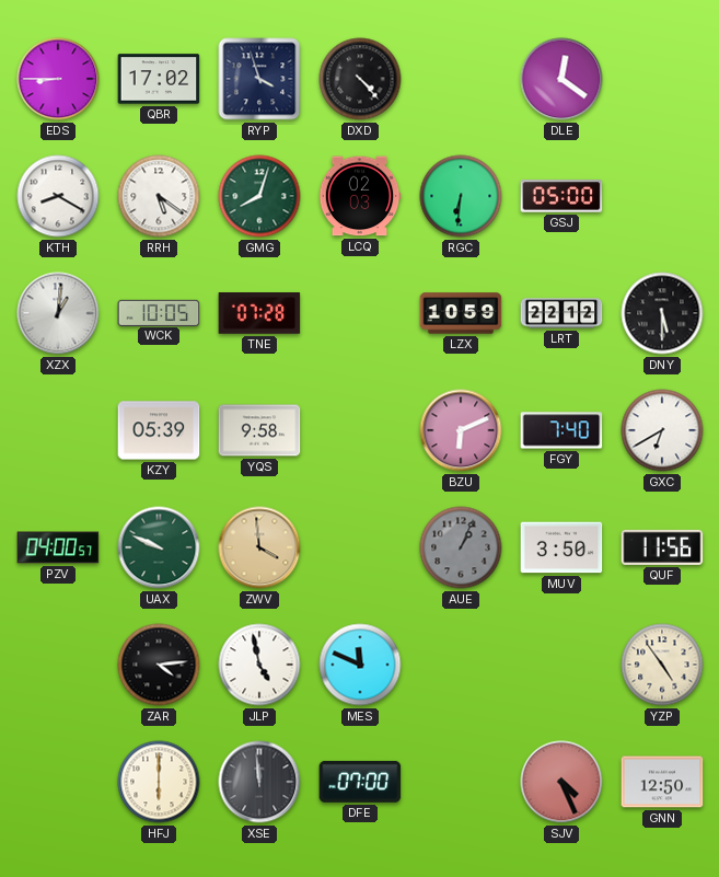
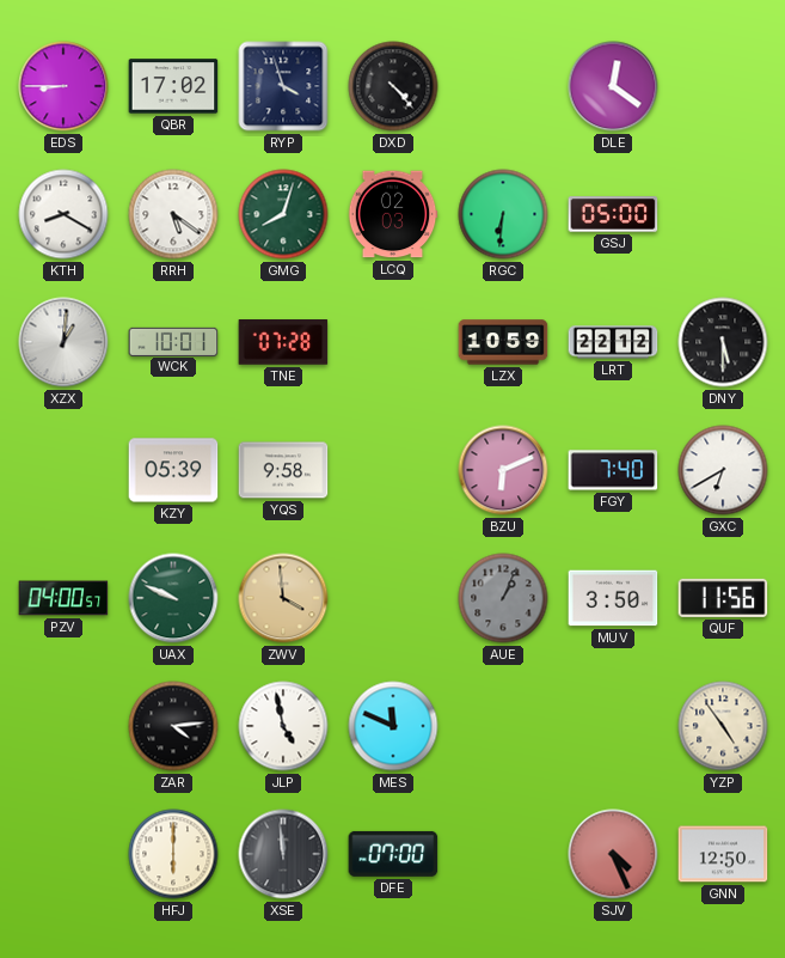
WCK: 10:05 -> 10:01 (173, 341)
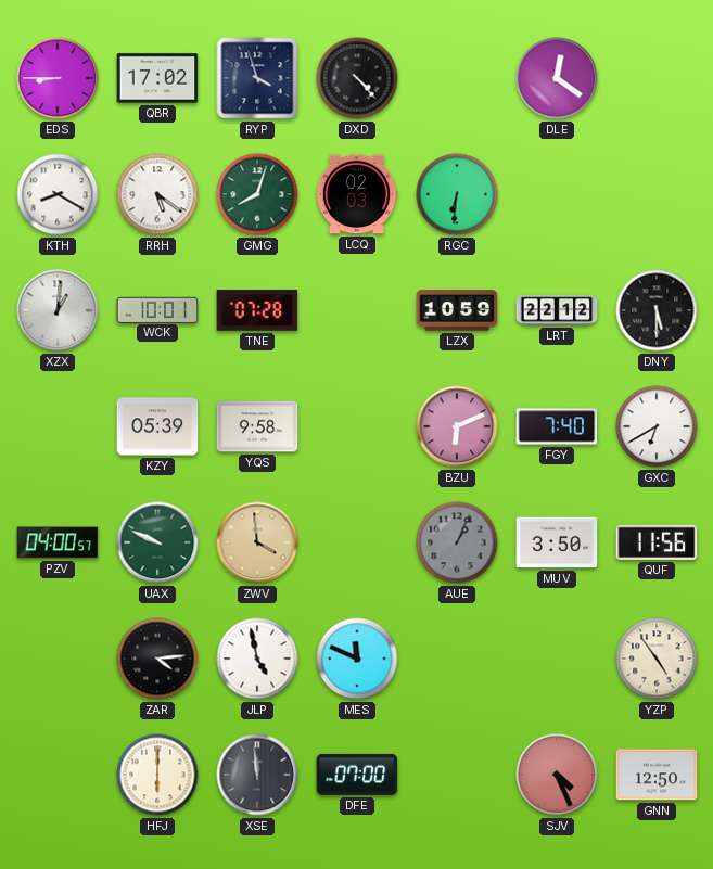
GSJ: 05:00 -> none (613, 214)
